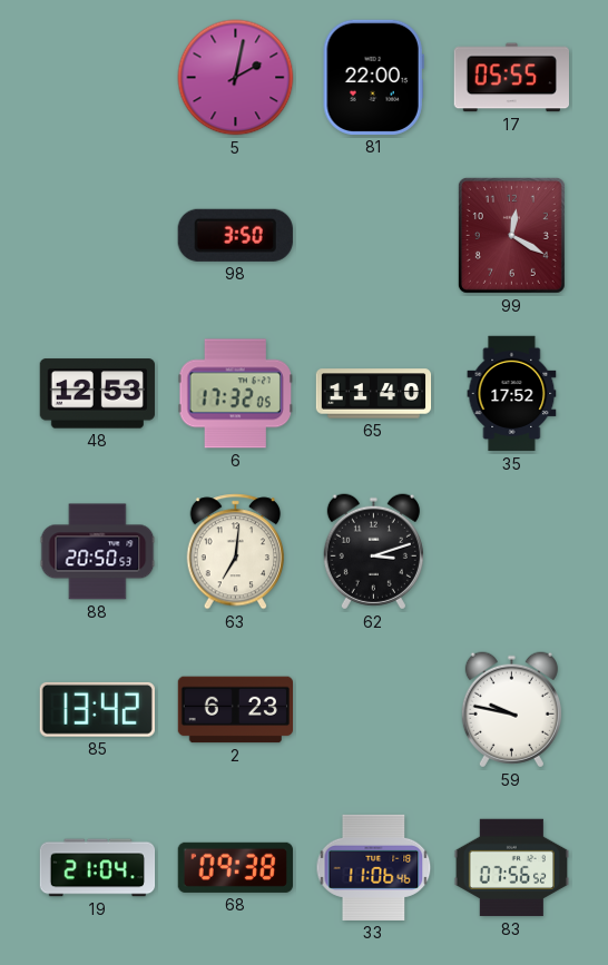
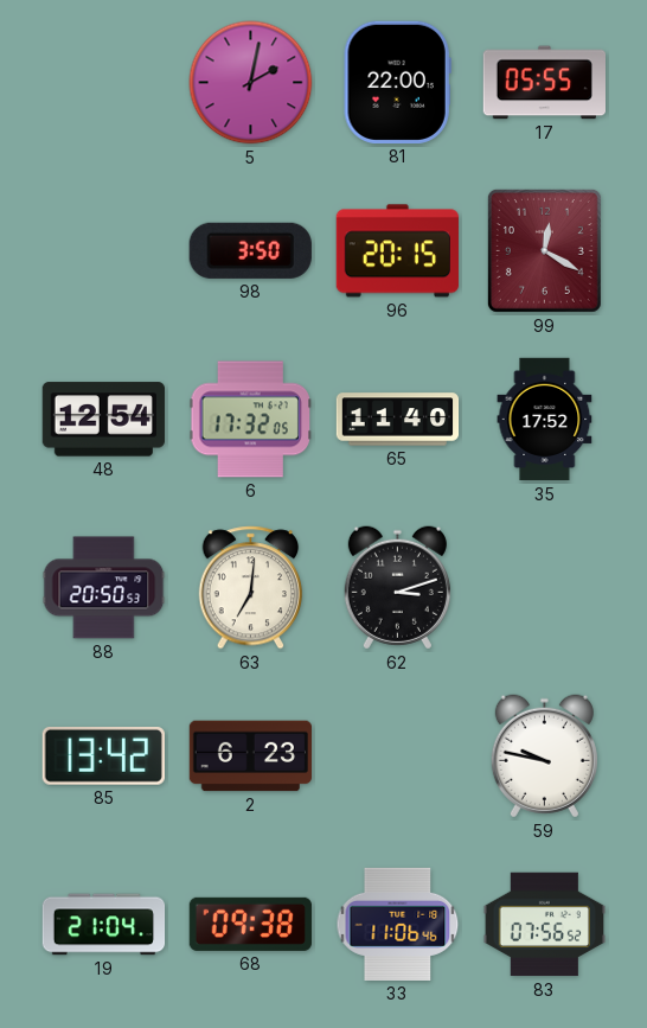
96: none -> 20:15 (397, 251)
48: 12:53 -> 12:54 (103, 420)
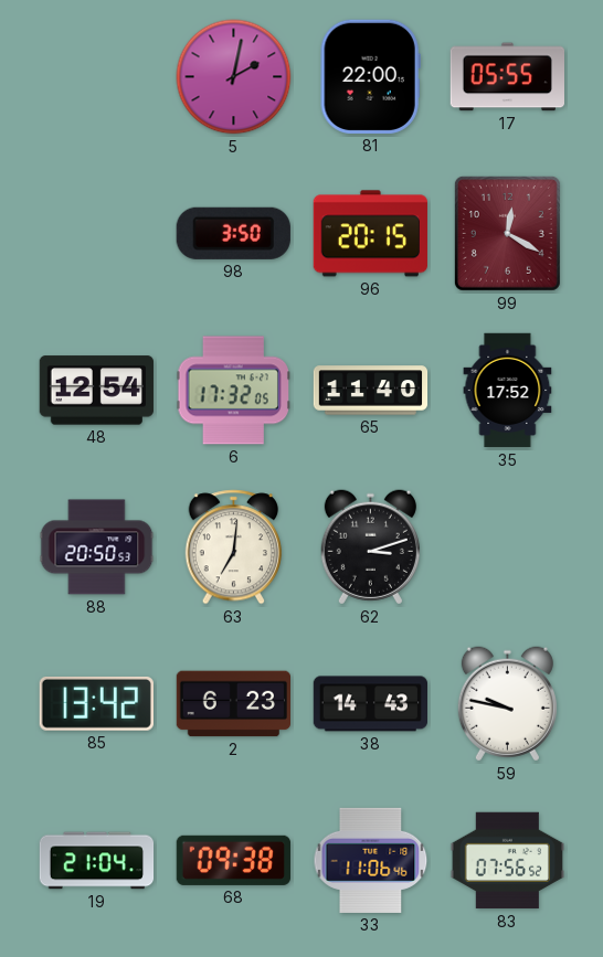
38: none -> 14:43 (370, 704)
